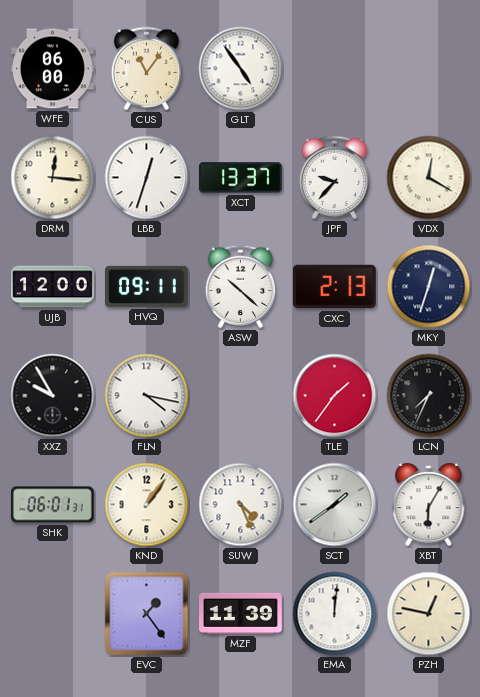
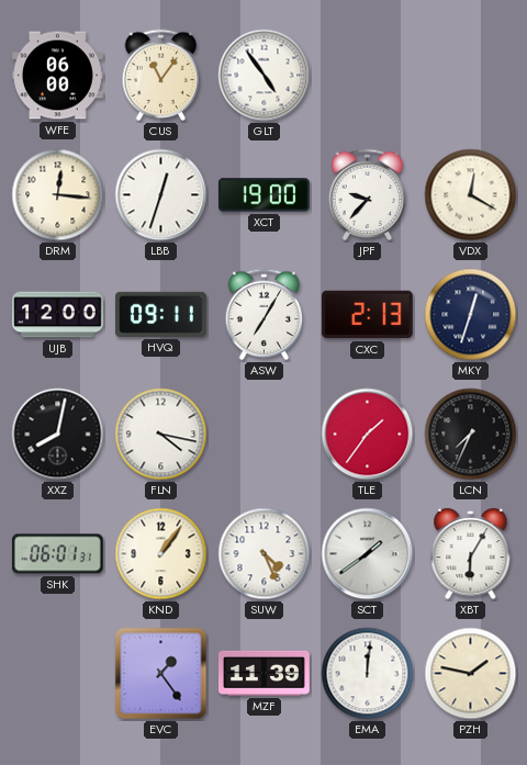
XCT: 13:37 -> 19:00 (263, 195)
ASW: 10:22 -> 7:05 (265, 315)
XXZ: 9:55 -> 8:02 (58, 435)
PZH: 12:47 -> 1:47 (471, 674)
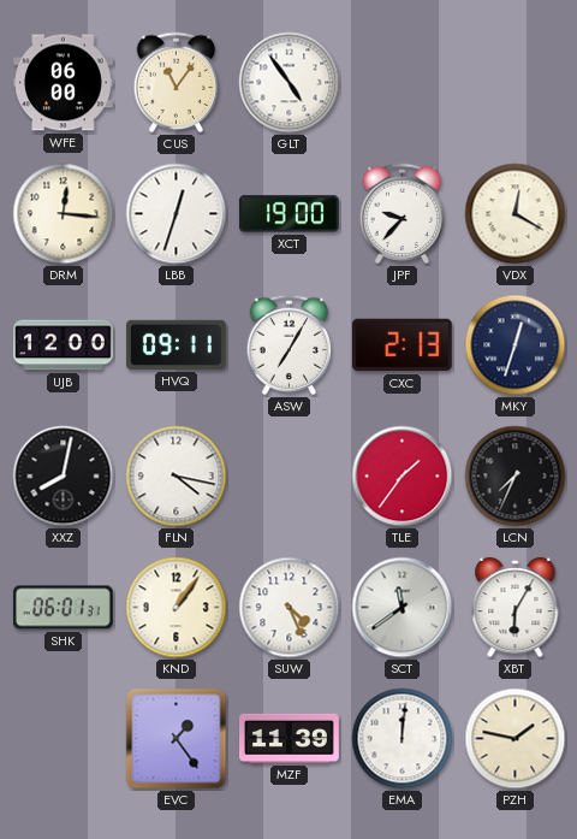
SCT: 1:39 -> 11:39 (403, 608)
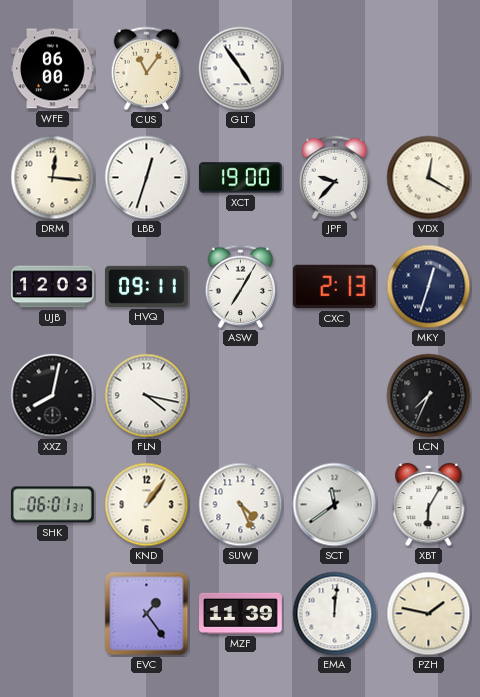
UJB: 12:00 -> 12:03 (53, 287)
TLE: 1:36 -> none (403, 477)
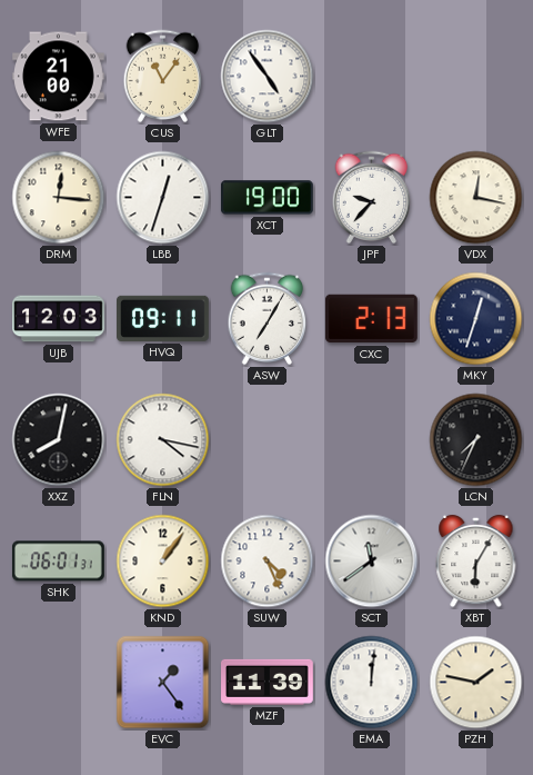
WFE: 06:00 -> 21:00 (59, 77)
VDX: 12:20 -> 12:17 (476, 198)
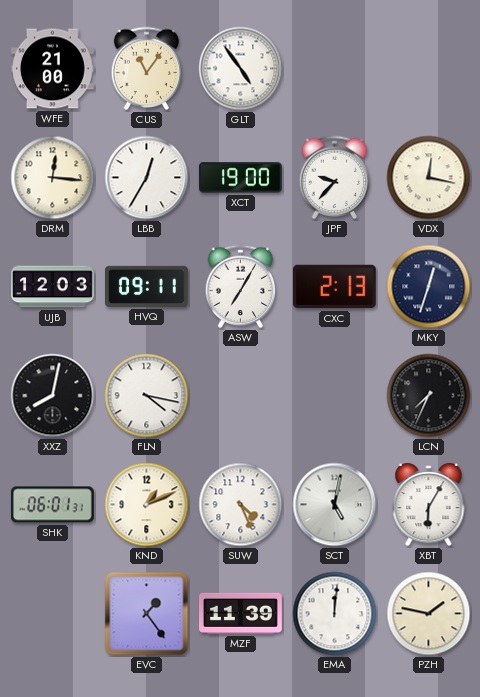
LBB: 12:33 -> 12:35 (147, 178)
KND: 1:06 -> 1:11 (147, 505)
SCT: 11:39 -> 5:02 (335, 505)
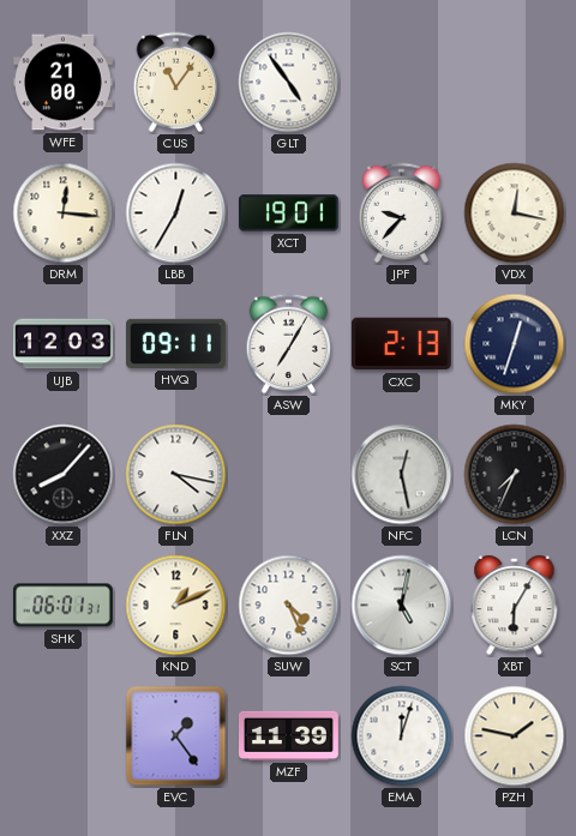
XCT: 19:00 -> 19:01 (288, 213)
XXZ: 8:02 -> 8:07 (64, 475)
NFC: none -> 12:28 (402, 475)
EMA: 12:01 -> 12:03 (402, 736)
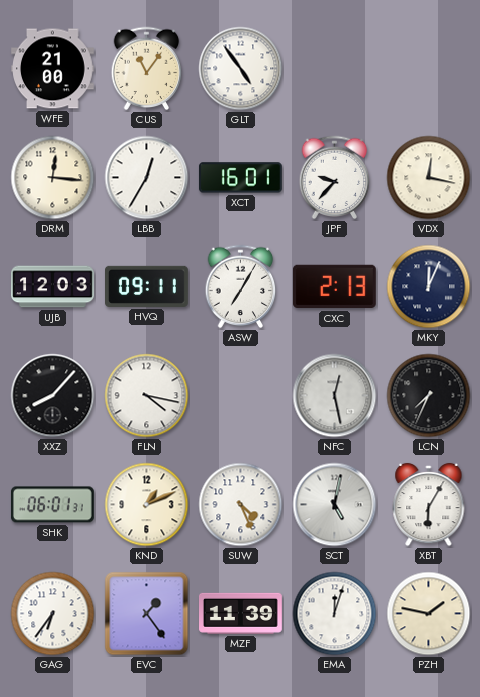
XCT: 19:01 -> 16:01 (240, 178)
MKY: 12:33 -> 12:04 (429, 287)
GAG: none -> 6:36 (53, 614)
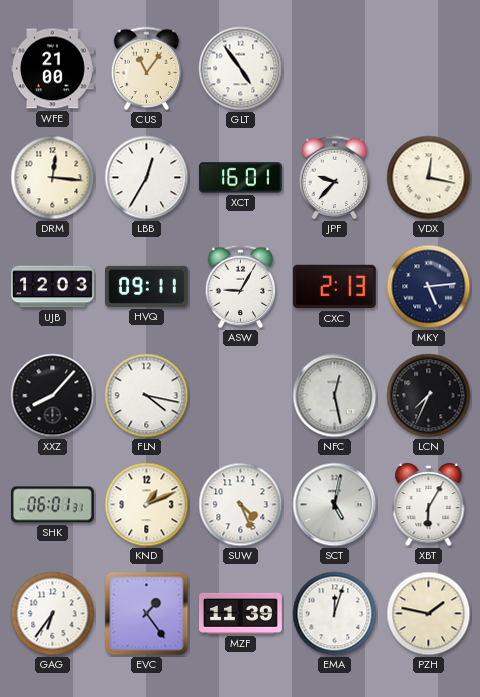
ASW: 7:05 -> 9:05 (241, 287)
MKY: 12:04 -> 5:14 (429, 287)
